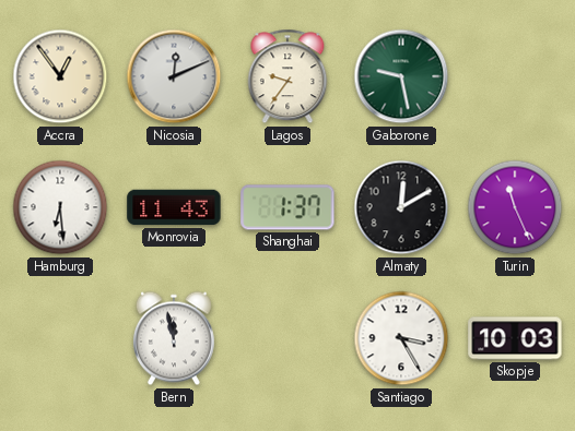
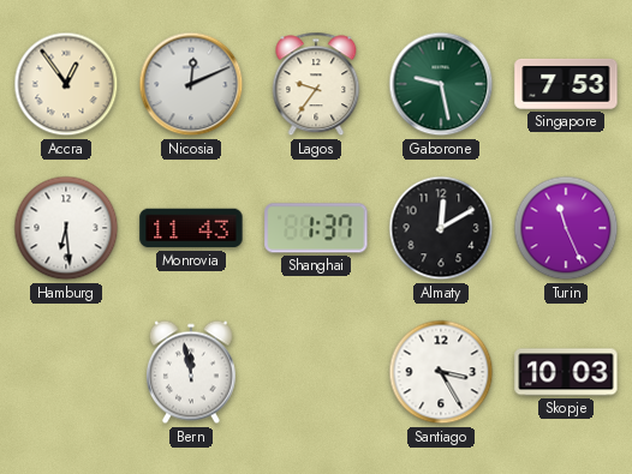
Singapore: none -> 7:53 (566, 84)
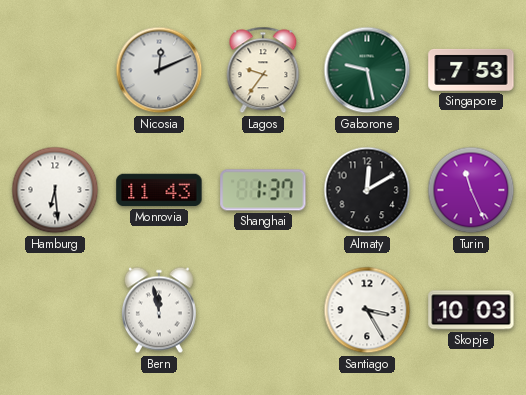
Accra: 12:54 -> none (66, 84)
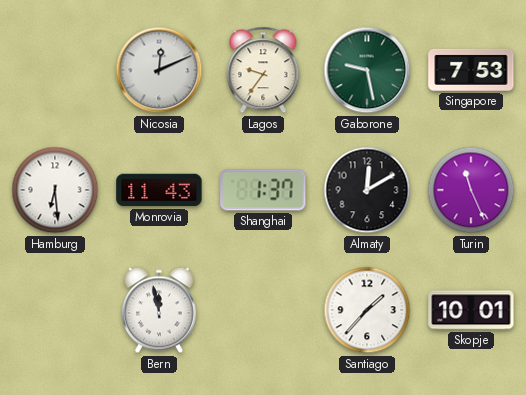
Santiago: 3:25 -> 1:37 (367, 310)
Skopje: 10:03 -> 10:01 (471, 310)
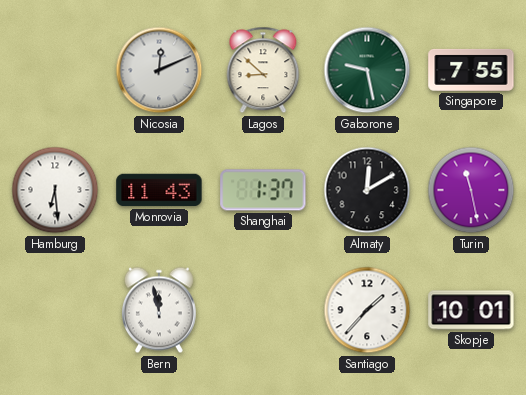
Lagos: 9:36 -> 8:52 (263, 70)
Singapore: 7:53 -> 7:55 (471, 70)
Turin: 11:26 -> 11:28 (471, 190)
